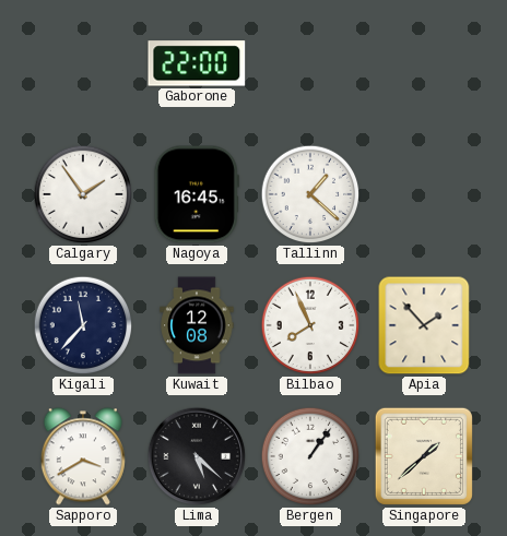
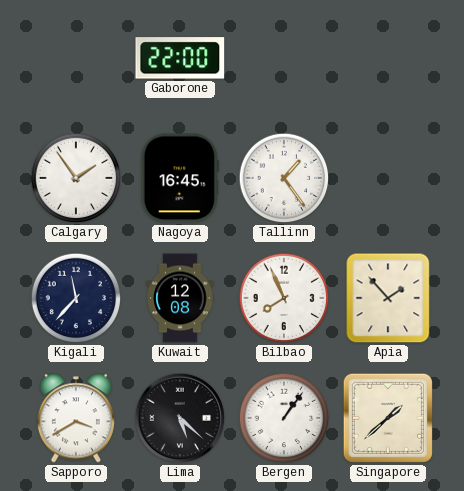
Tallinn: 1:22 -> 1:24 (284, 178)
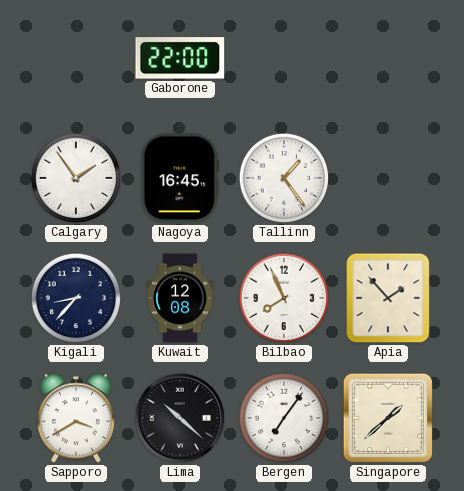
Kigali: 11:37 -> 8:37 (76, 298)
Lima: 5:22 -> 10:22 (180, 418)
Bergen: 1:06 -> 7:06 (284, 418)
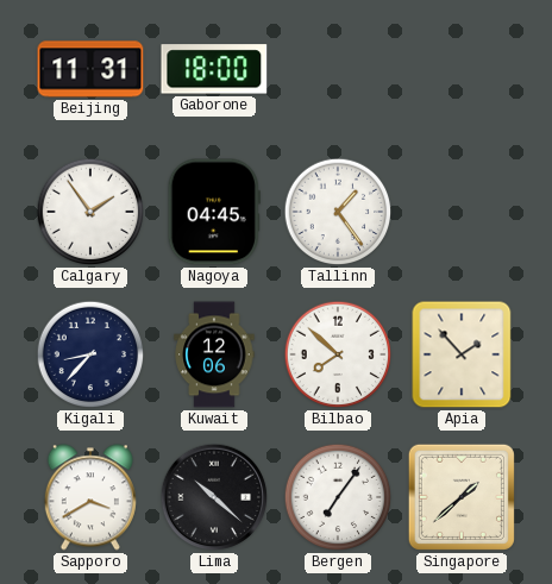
Beijing: none -> 11:31 (90, 69)
Gaborone: 22:00 -> 18:00 (214, 69)
Nagoya: 16:45 -> 04:45 (214, 212)
Kuwait: 12:08 -> 12:06 (214, 354)
Bilbao: 7:56 -> 7:52 (338, 354)
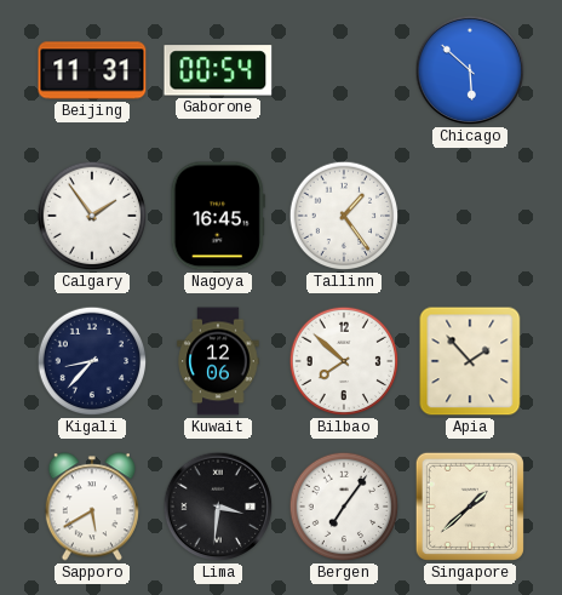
Gaborone: 18:00 -> 00:54 (218, 70)
Chicago: none -> 5:52 (470, 70)
Nagoya: 04:45 -> 16:45 (218, 216)
Sapporo: 3:40 -> 5:40 (92, 507)
Lima: 10:22 -> 3:31 (218, 507)
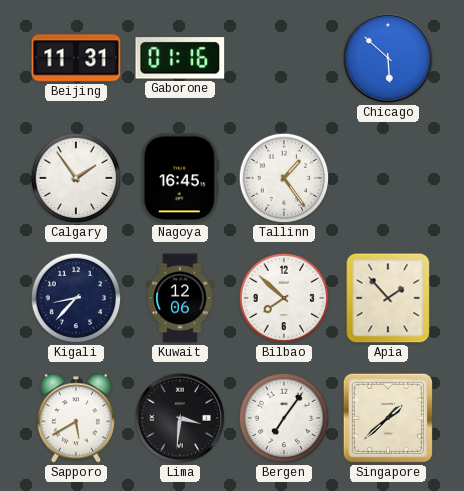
Gaborone: 00:54 -> 01:16 (180, 58)
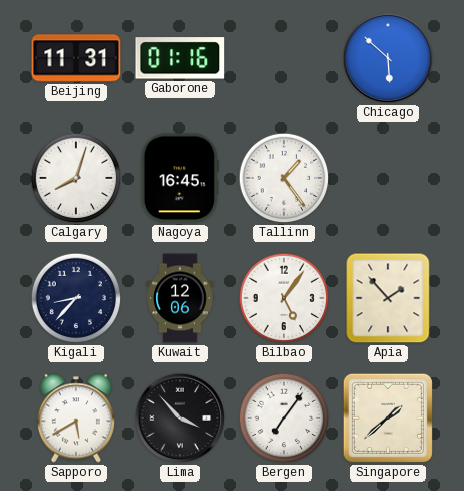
Calgary: 1:54 -> 8:03 (76, 178)
Bilbao: 7:52 -> 5:06 (284, 298)
Lima: 3:31 -> 3:53 (180, 418)
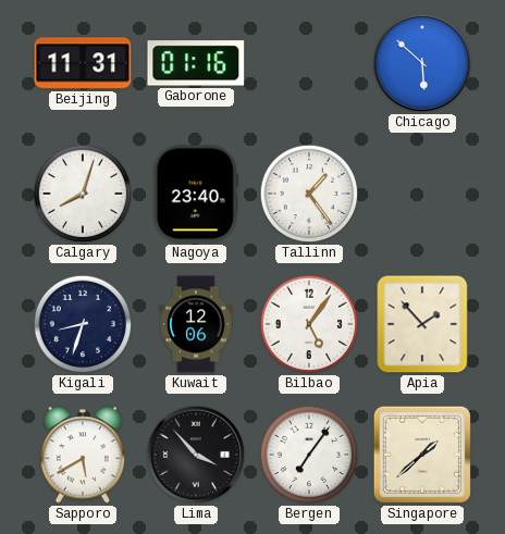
Nagoya: 16:45 -> 23:40 (196, 194)
Kigali: 8:37 -> 8:33 (83, 324)
